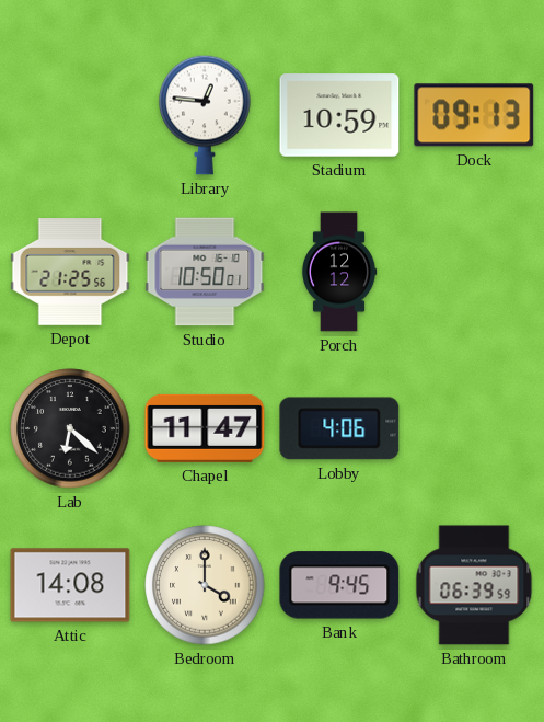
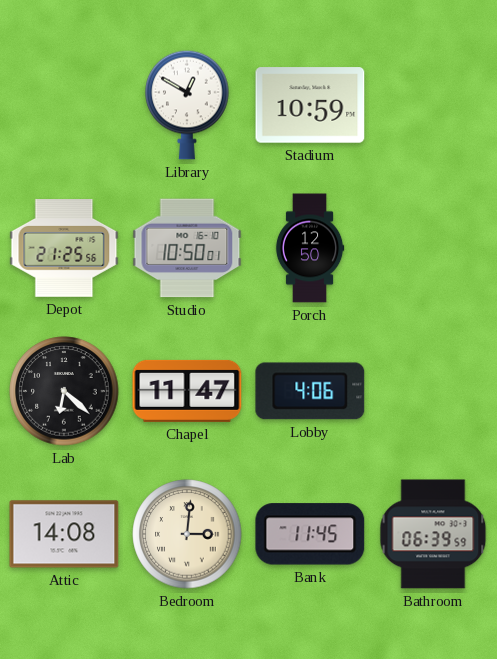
Library: 12:46 -> 12:50 (187, 105)
Dock: 09:13 -> none (474, 115)
Porch: 12:12 -> 12:50 (310, 248)
Bedroom: 4:00 -> 3:01 (187, 534)
Bank: 9:45 -> 11:45 (310, 534)
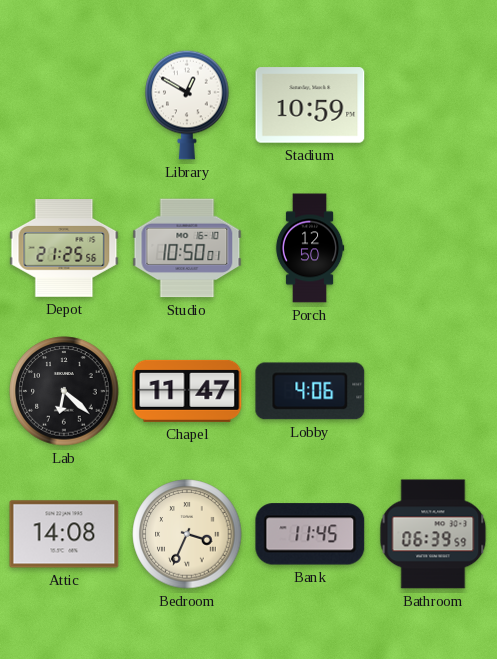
Bedroom: 3:01 -> 3:34 (187, 534)
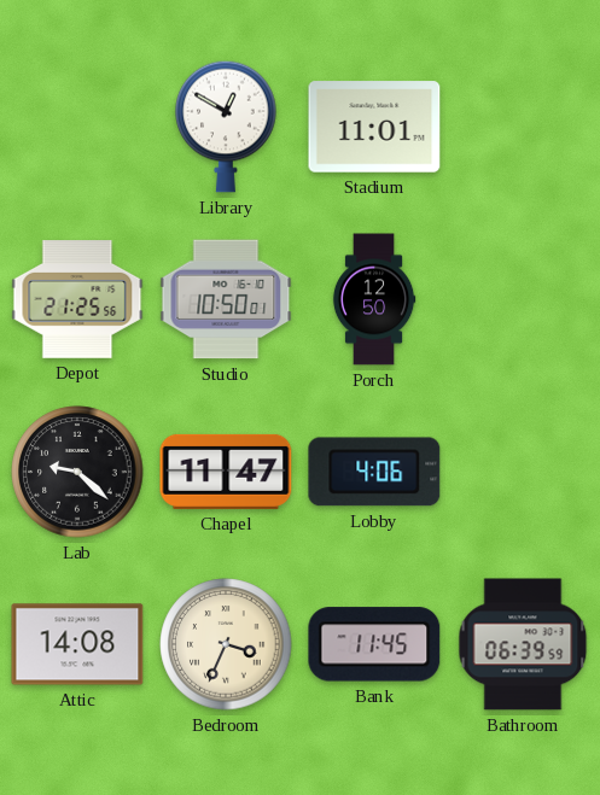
Stadium: 10:59 -> 11:01 (374, 127)
Lab: 6:22 -> 9:22 (77, 472)
